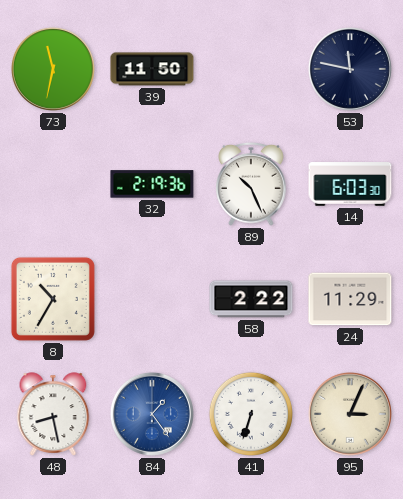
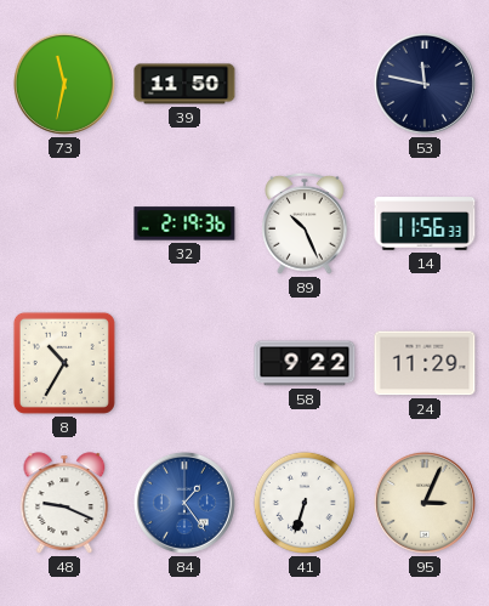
14: 6:03 -> 11:56 (425, 223)
58: 2:22 -> 9:22 (305, 363)
48: 8:28 -> 9:19 (64, 503)
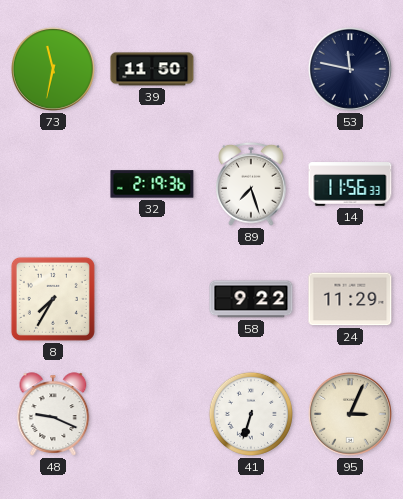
89: 10:26 -> 7:27 (251, 184)
8: 10:35 -> 7:35 (53, 299)
84: 1:24 -> none (184, 503)
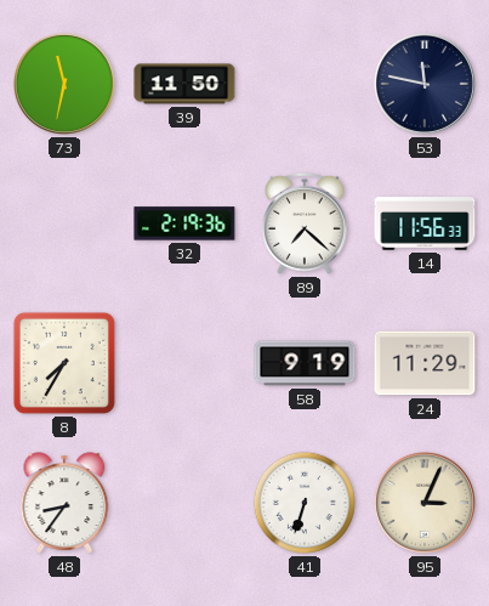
89: 7:27 -> 7:22 (305, 223)
58: 9:22 -> 9:19 (305, 363)
48: 9:19 -> 8:36 (64, 503)
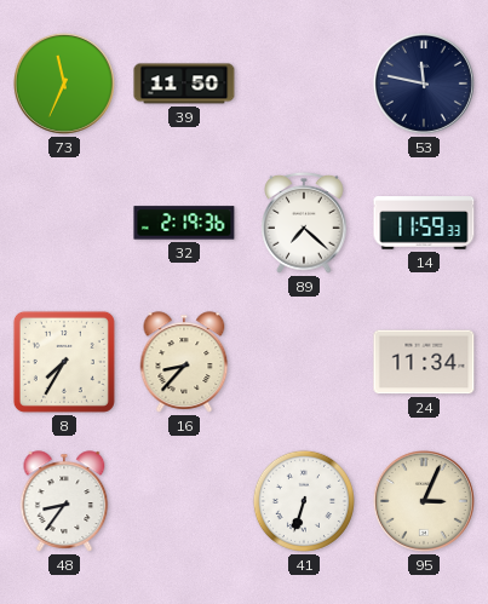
73: 11:32 -> 11:34 (64, 84)
14: 11:56 -> 11:59 (424, 223)
16: none -> 8:37 (184, 362)
58: 9:19 -> none (305, 363)
24: 11:29 -> 11:34 (424, 362)
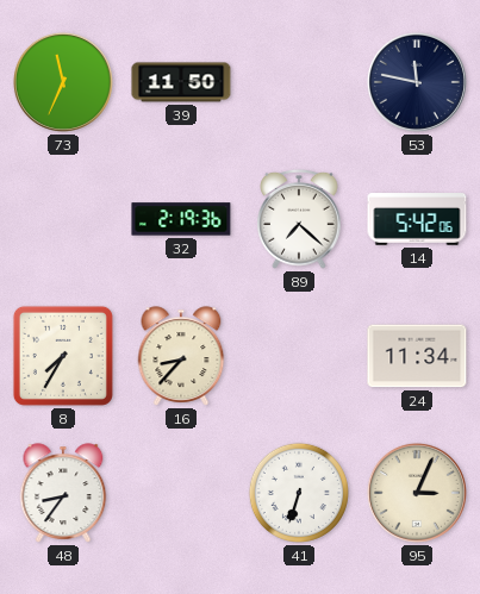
14: 11:59 -> 5:42 (417, 219)
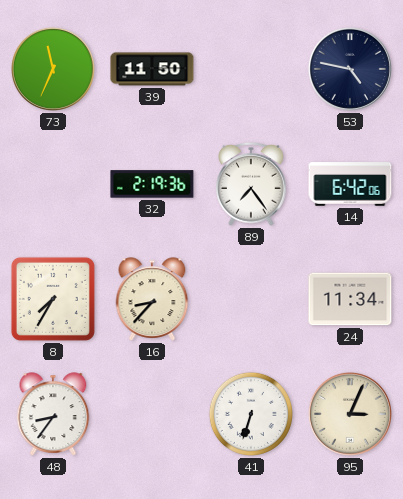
53: 11:47 -> 4:47 (350, 69)
89: 7:22 -> 7:24 (251, 184)
14: 5:42 -> 6:42 (350, 184)
